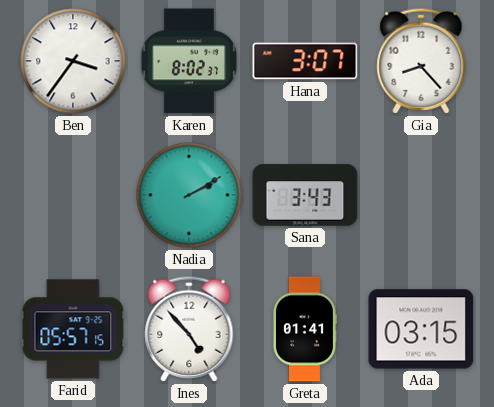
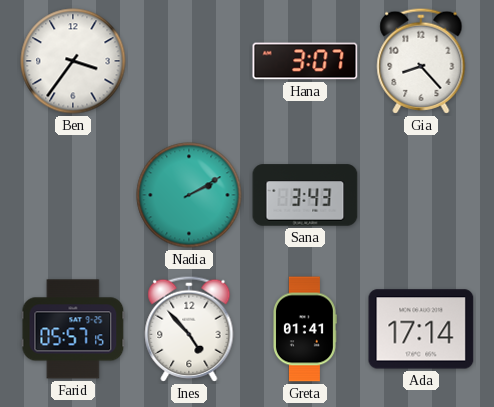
Karen: 8:02 -> none (189, 61)
Ada: 03:15 -> 17:14 (421, 329)
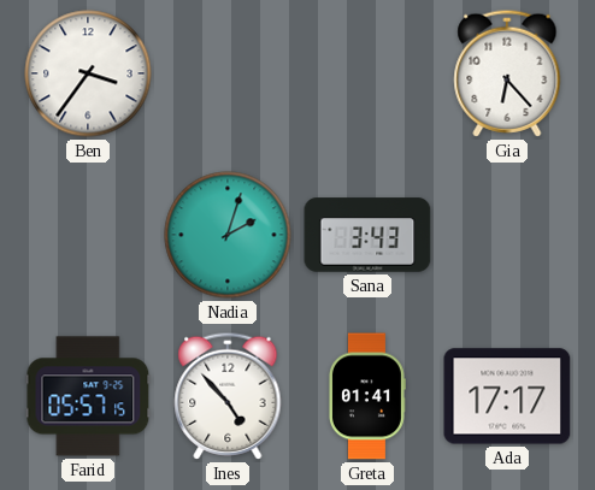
Hana: 3:07 -> none (305, 61)
Gia: 8:23 -> 6:23 (507, 73)
Nadia: 2:10 -> 2:03 (228, 235)
Ada: 17:14 -> 17:17 (507, 396)
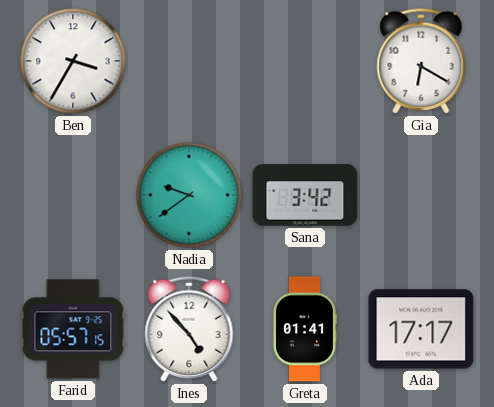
Ben: 3:36 -> 3:35 (73, 61)
Gia: 6:23 -> 6:20 (421, 61)
Nadia: 2:03 -> 9:39 (189, 195)
Sana: 3:43 -> 3:42 (305, 195)
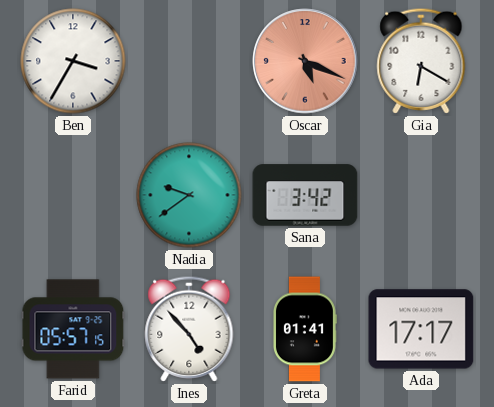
Oscar: none -> 5:19 (305, 61)
